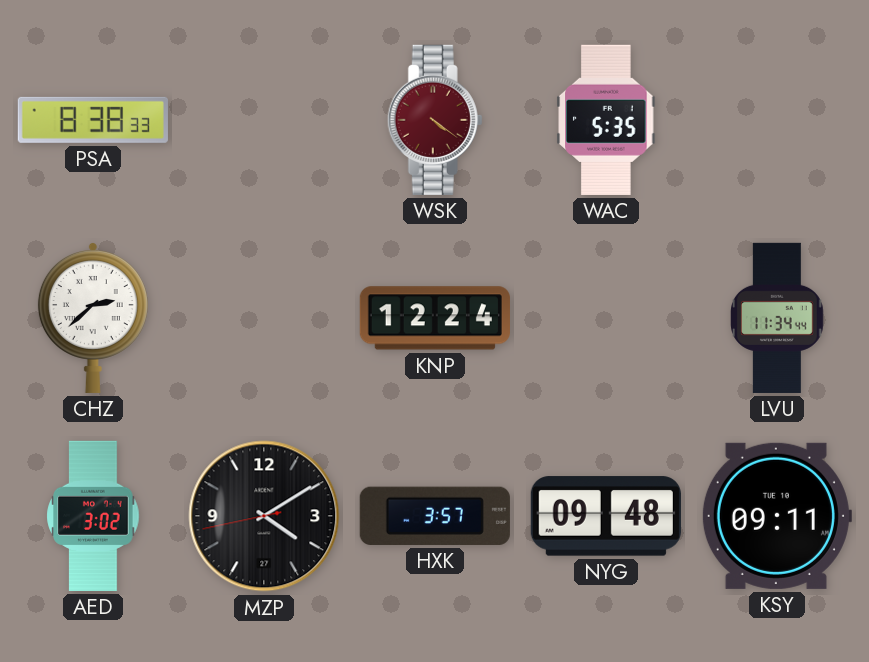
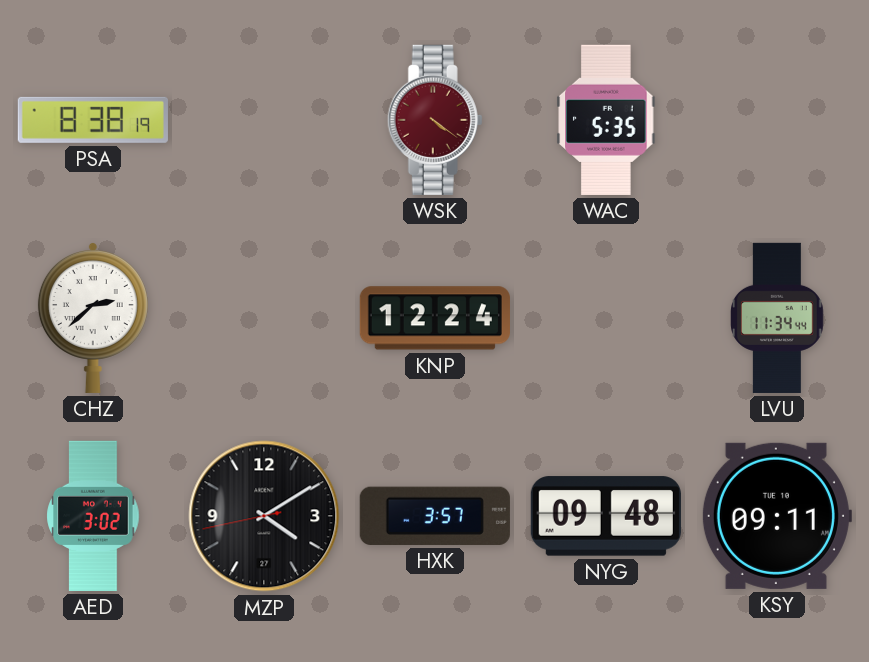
PSA: 8:38:33 -> 8:38:19 (93, 120)
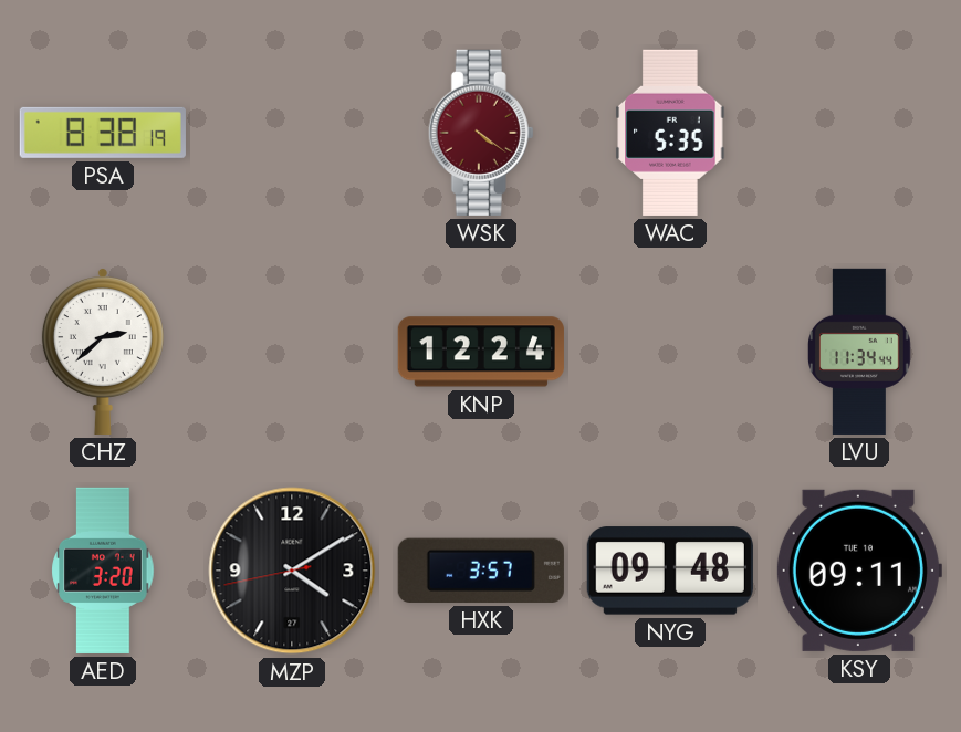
AED: 3:02 -> 3:20 (103, 571)
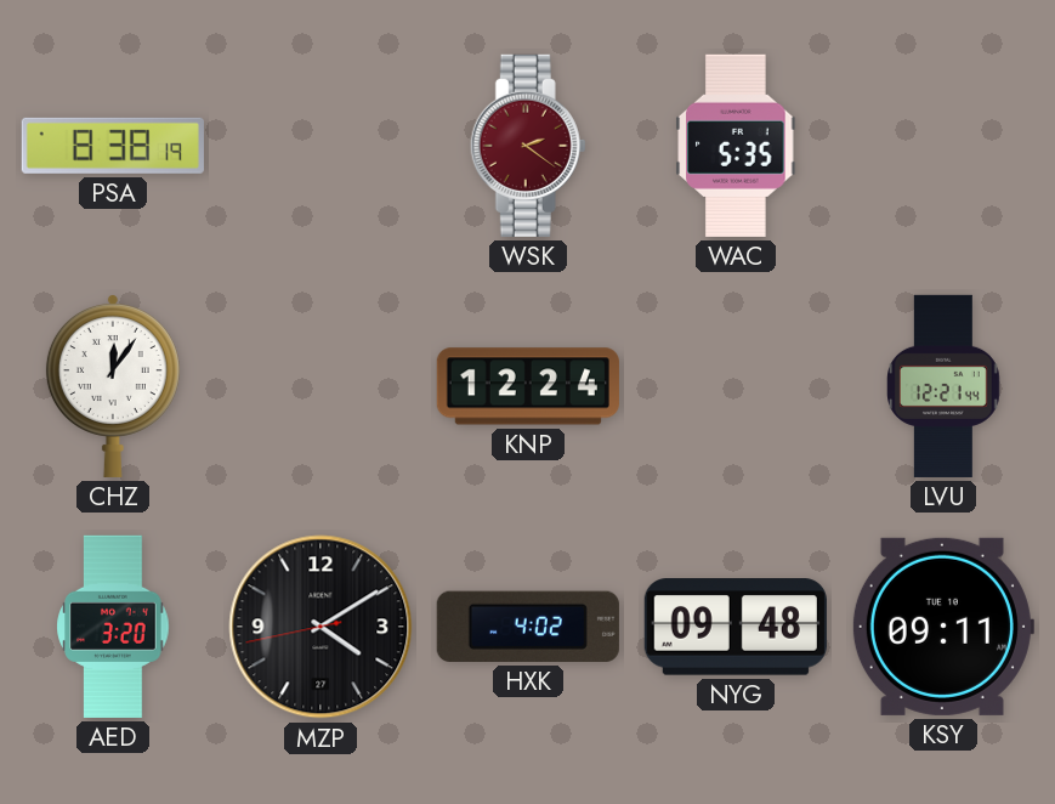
WSK: 4:21 -> 2:21 (528, 146)
CHZ: 2:38 -> 12:06 (113, 385)
LVU: 11:34 -> 12:21 (945, 386)
HXK: 3:57 -> 4:02 (528, 627)
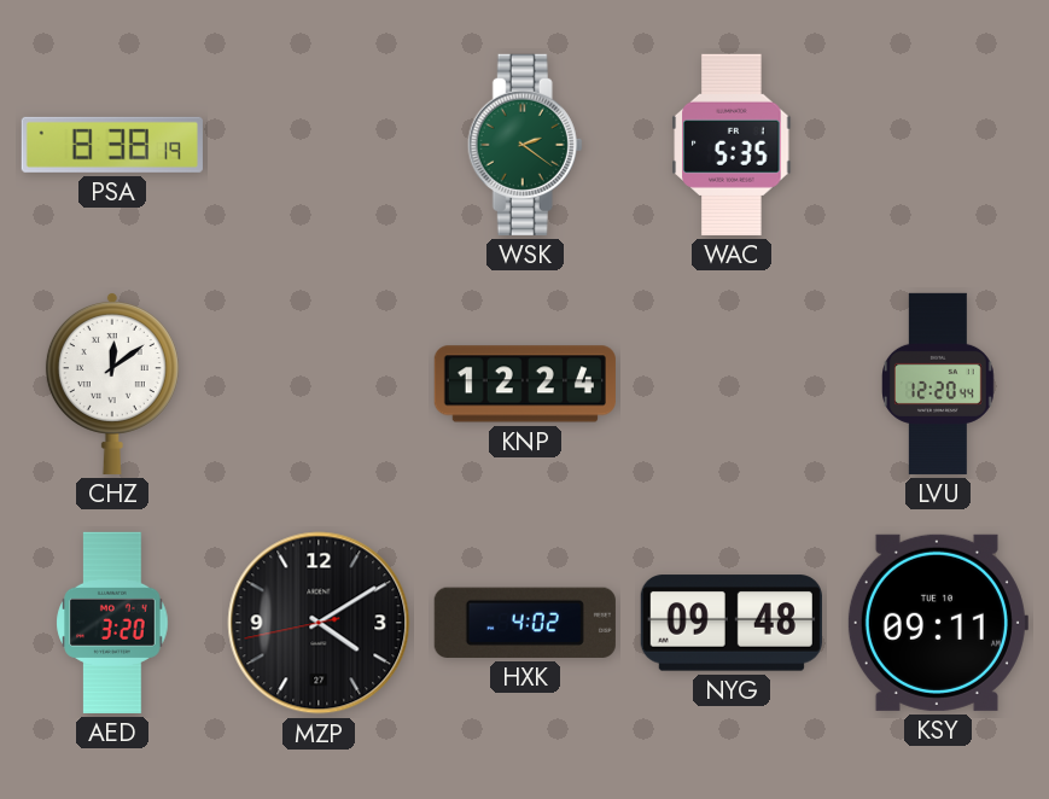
WSK dial: burgundy -> green (525, 145)
CHZ: 12:06 -> 12:09 (112, 383)
LVU: 12:21 -> 12:20 (939, 384)
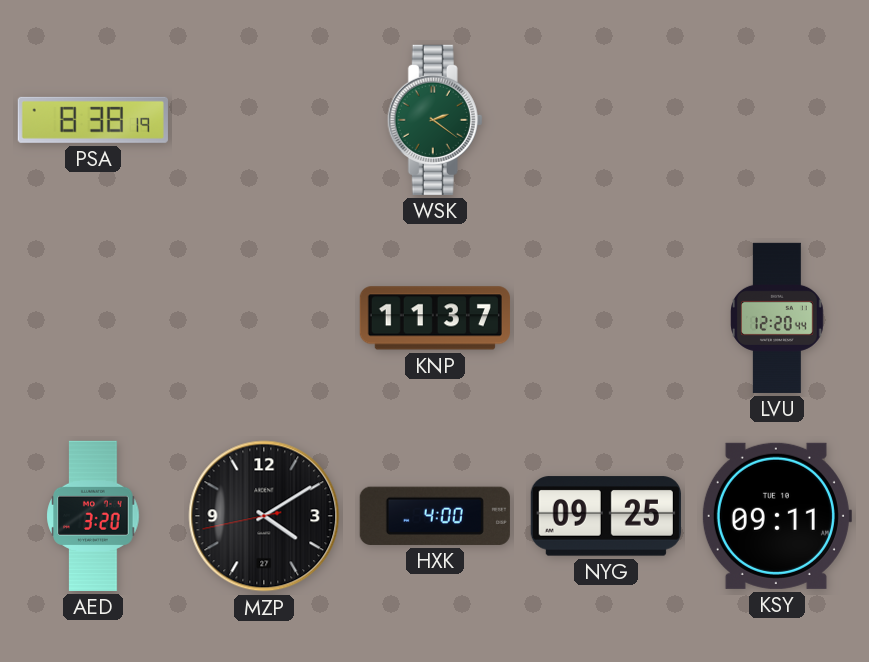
WAC: 5:35 -> none (732, 145)
CHZ: 12:09 -> none (112, 383)
KNP: 12:24 -> 11:37 (435, 318)
HXK: 4:02 -> 4:00 (435, 516)
NYG: 09:48 -> 09:25 (606, 516)
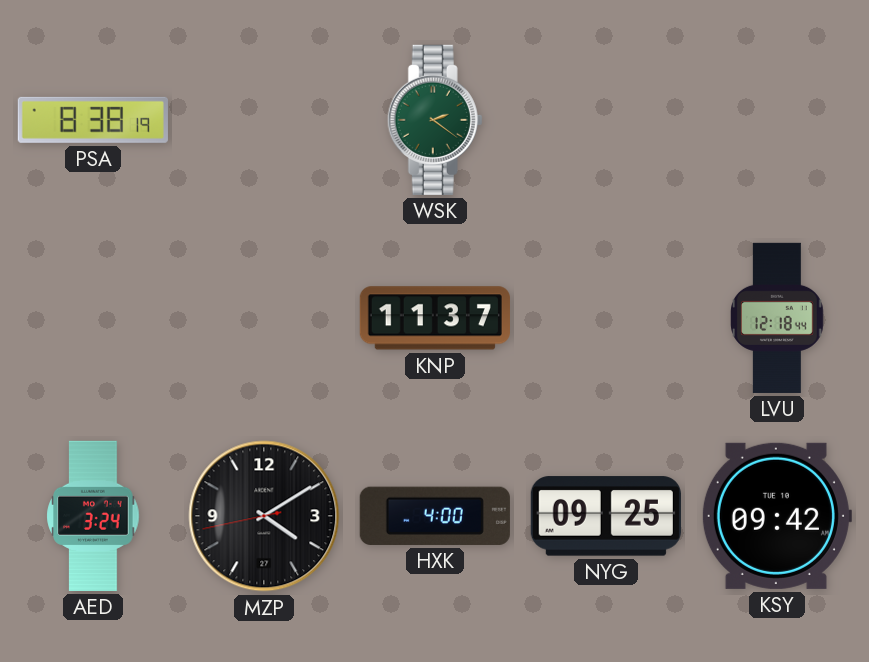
LVU: 12:20 -> 12:18 (778, 318)
AED: 3:20 -> 3:24 (93, 516)
KSY: 09:11 -> 09:42 (776, 516)
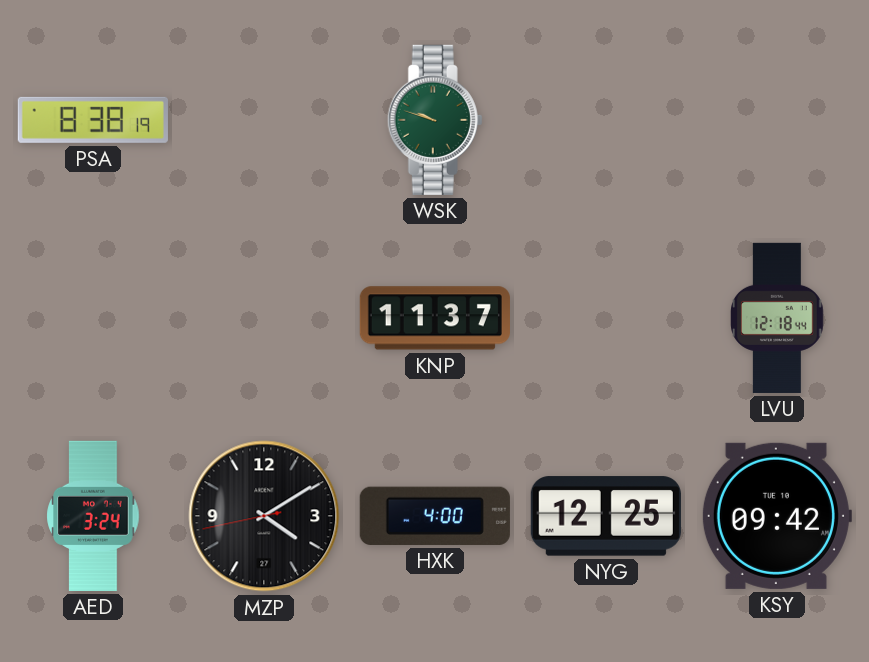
WSK: 2:21 -> 9:48 (435, 120)
NYG: 09:25 -> 12:25 (606, 516)
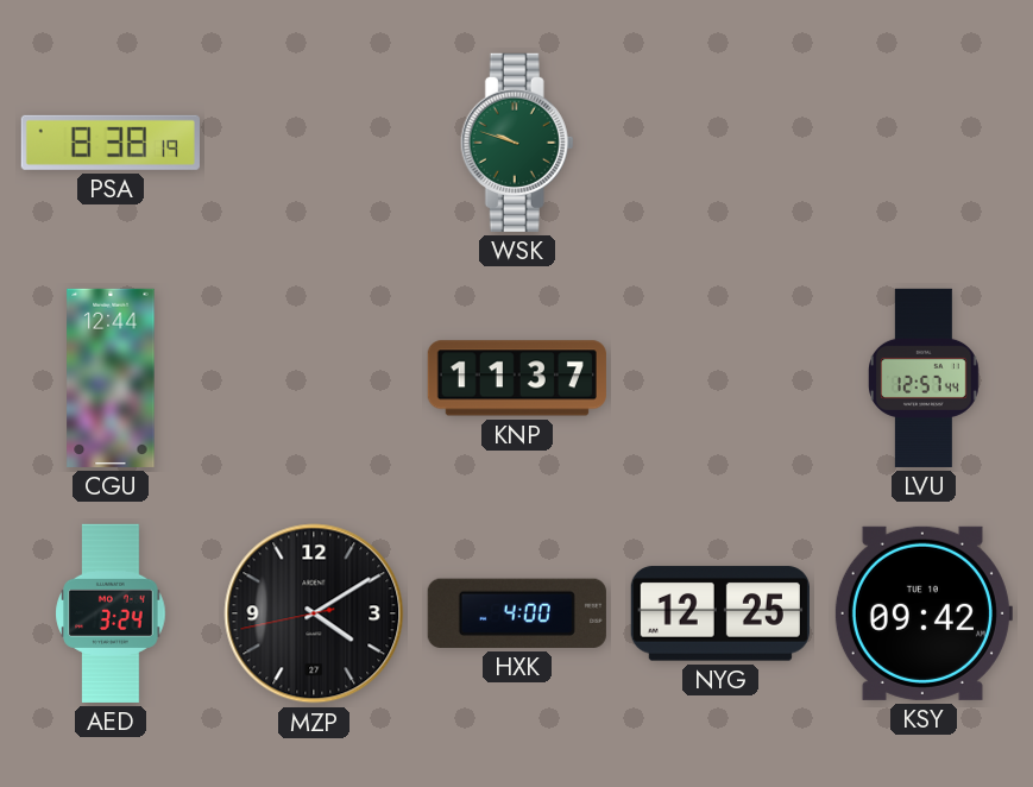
CGU: none -> 12:44 (111, 378)
LVU: 12:18 -> 12:57 (925, 378)
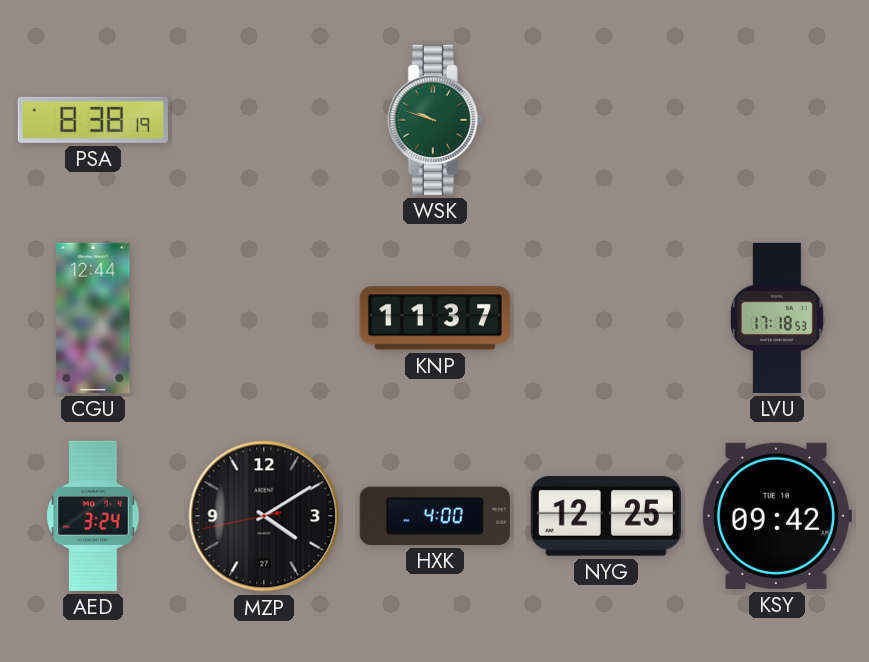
LVU: 12:57 -> 17:18 (778, 318)
